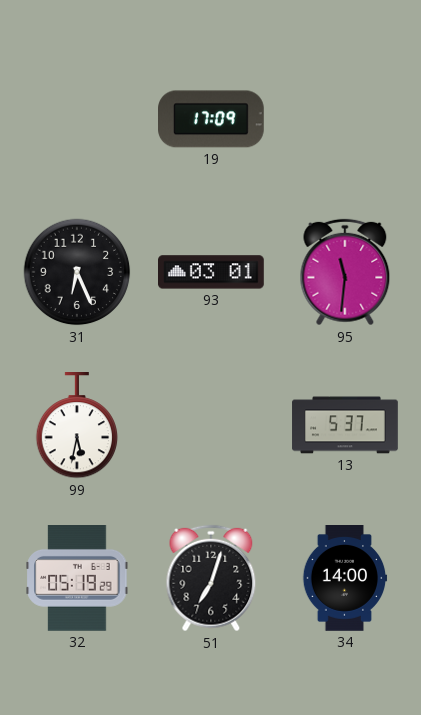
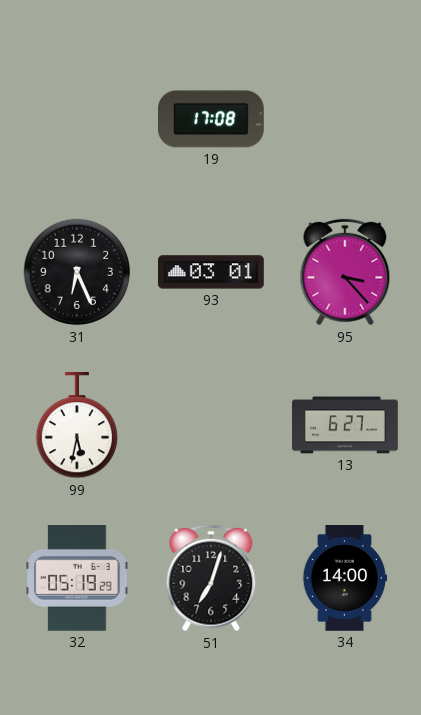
19: 17:09 -> 17:08 (212, 119)
95: 11:31 -> 3:23 (345, 272)
13: 5:37 -> 6:27 (345, 425)
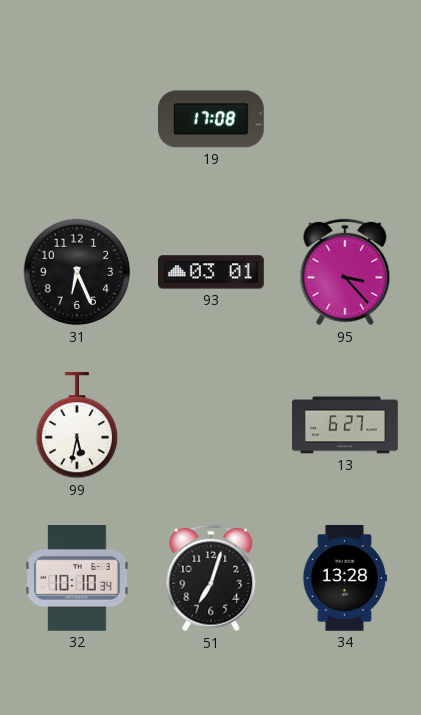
32: 05:19 -> 10:10 (77, 579)
34: 14:00 -> 13:28 (345, 578)
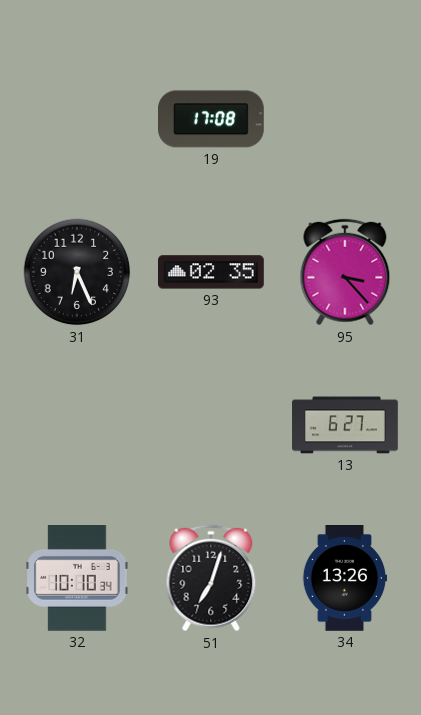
93: 03:01 -> 02:35 (212, 272)
99: 5:32 -> none (77, 426)
34: 13:28 -> 13:26 (345, 578)
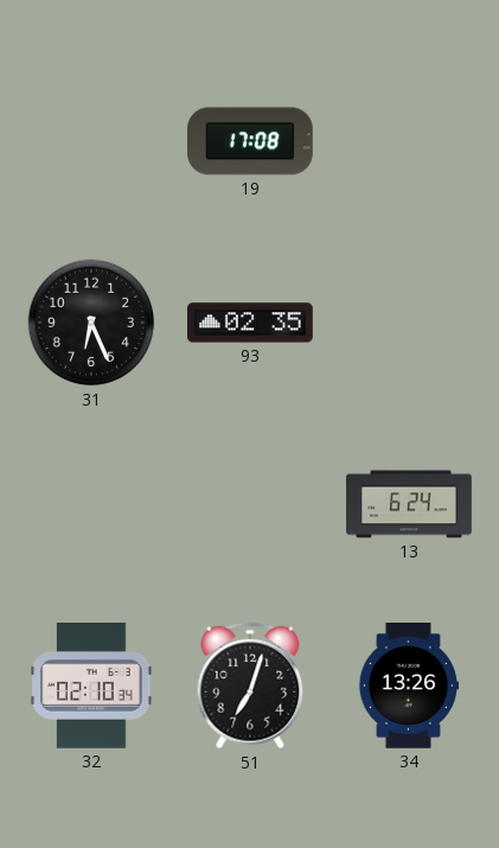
95: 3:23 -> none (345, 272)
13: 6:27 -> 6:24 (409, 504)
32: 10:10 -> 02:10 (91, 687)
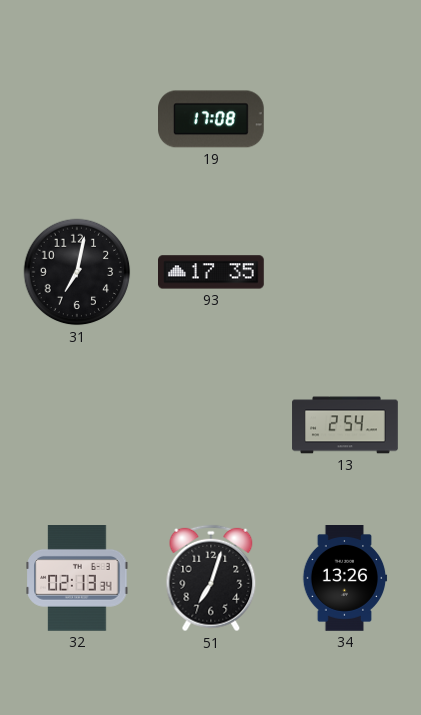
31: 6:26 -> 7:02 (77, 272)
93: 02:35 -> 17:35 (212, 272)
13: 6:24 -> 2:54 (345, 425)
32: 02:10 -> 02:13 (77, 579)
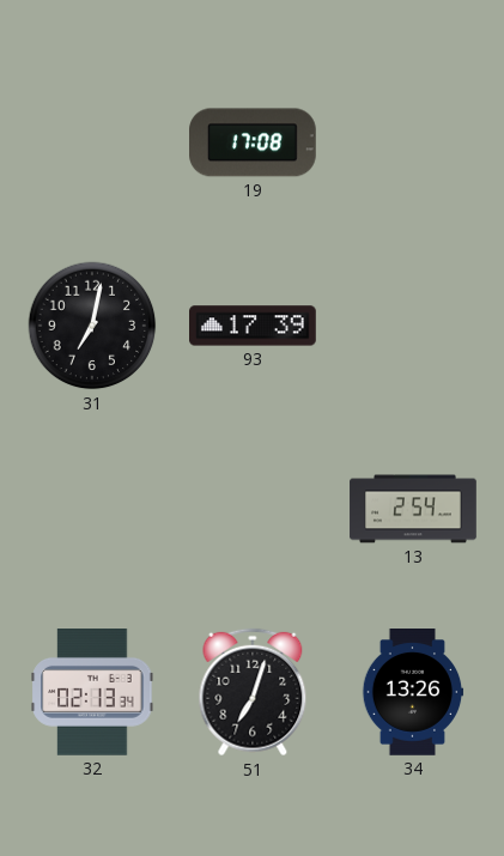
93: 17:35 -> 17:39 (254, 326)
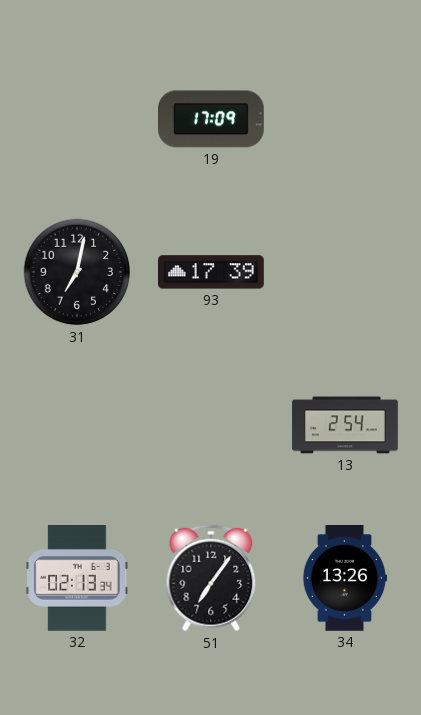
19: 17:08 -> 17:09 (212, 119)
51: 7:03 -> 7:06 (211, 578)
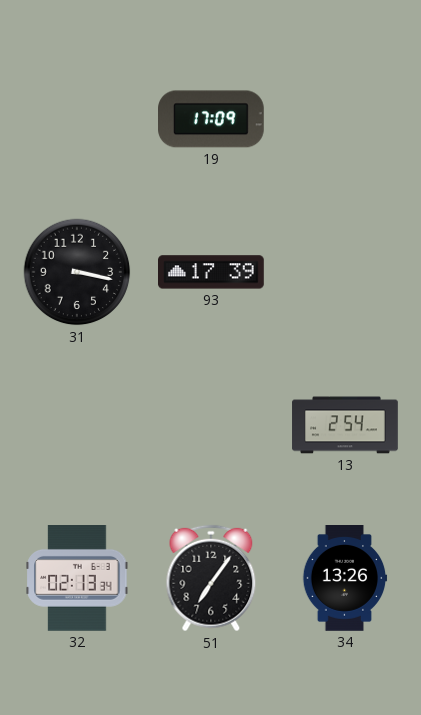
31: 7:02 -> 3:17 (77, 272)
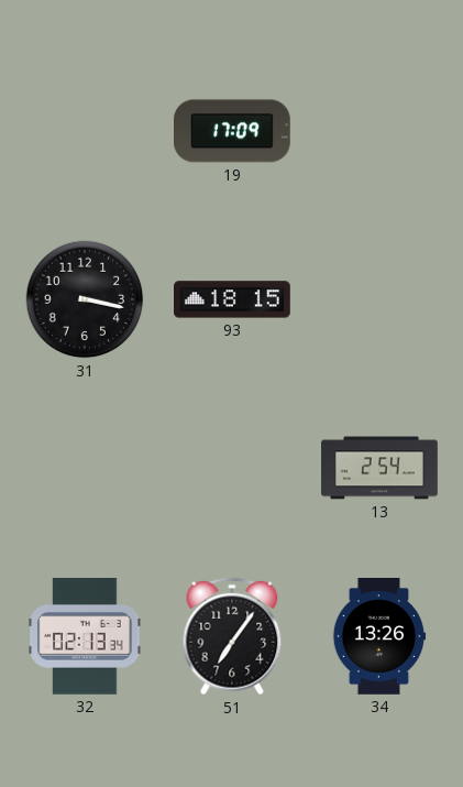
93: 17:39 -> 18:15 (233, 299)
